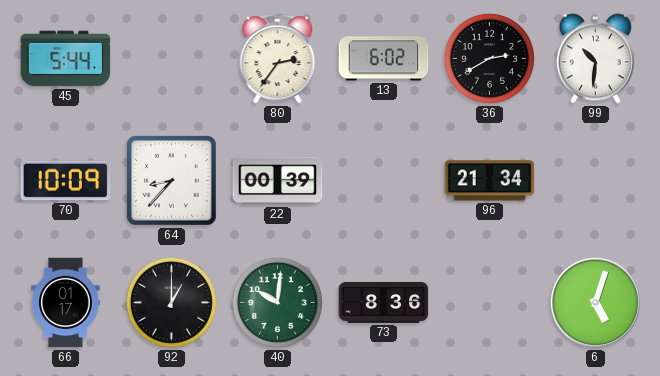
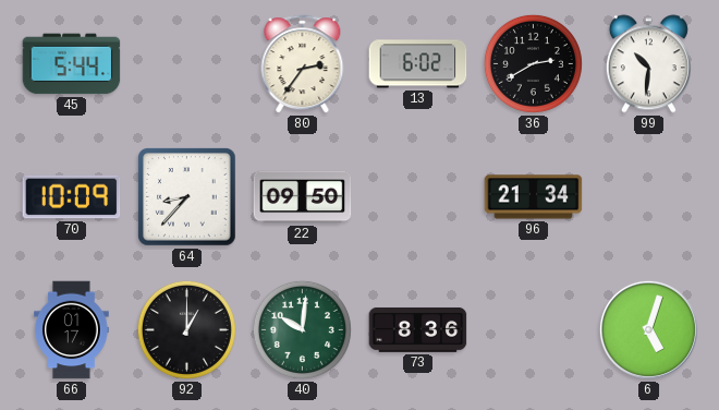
22: 00:39 -> 09:50 (303, 197)
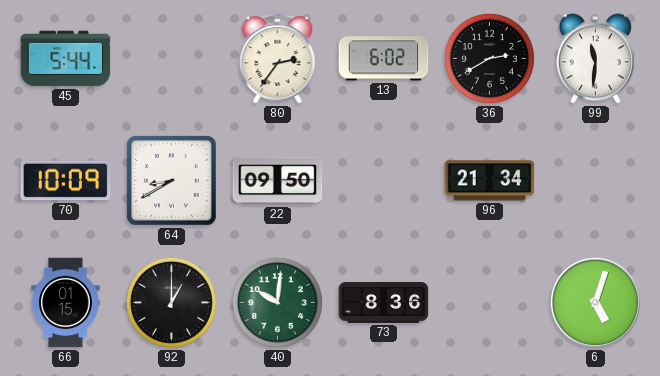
99: 10:31 -> 11:31 (595, 59)
64: 8:37 -> 8:40 (172, 181)
66: 01:17 -> 01:15 (66, 303)
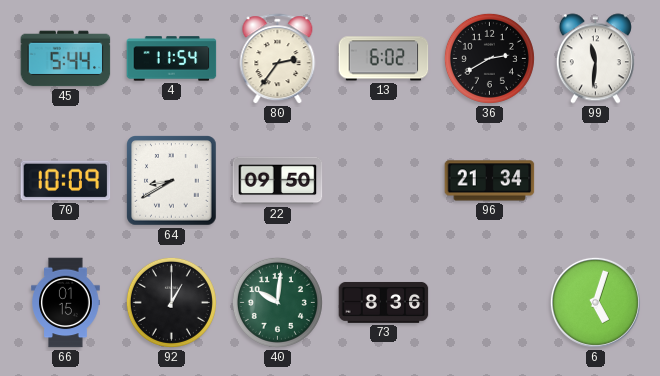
4: none -> 11:54 (172, 59)
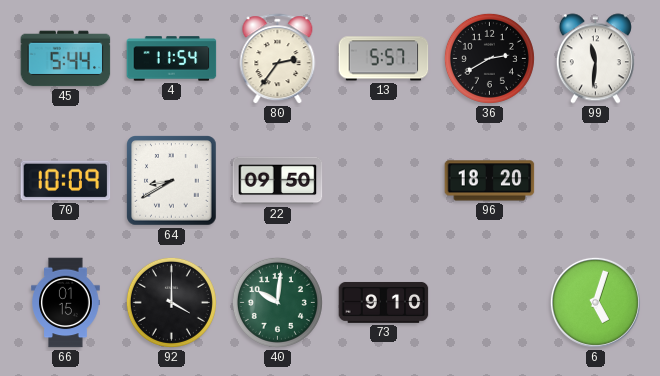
13: 6:02 -> 5:57 (384, 59)
96: 21:34 -> 18:20 (490, 181)
92: 1:00 -> 4:00 (171, 302)
73: 8:36 -> 9:10 (384, 302)
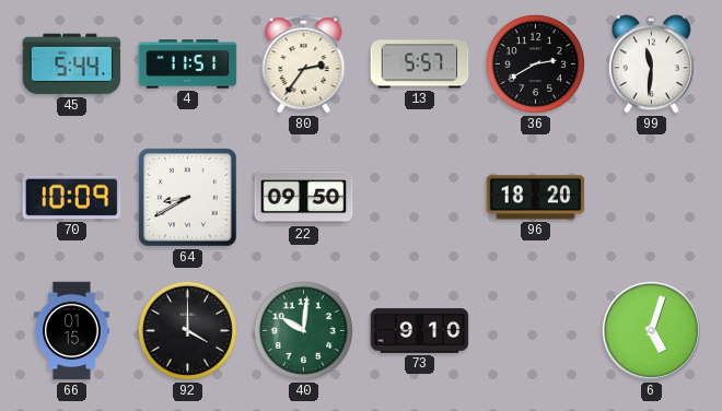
4: 11:54 -> 11:51 (188, 64)
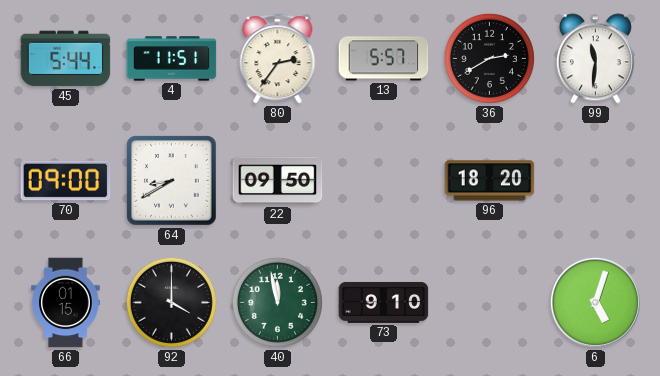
70: 10:09 -> 09:00 (66, 181)
40: 10:01 -> 11:58 (277, 302)
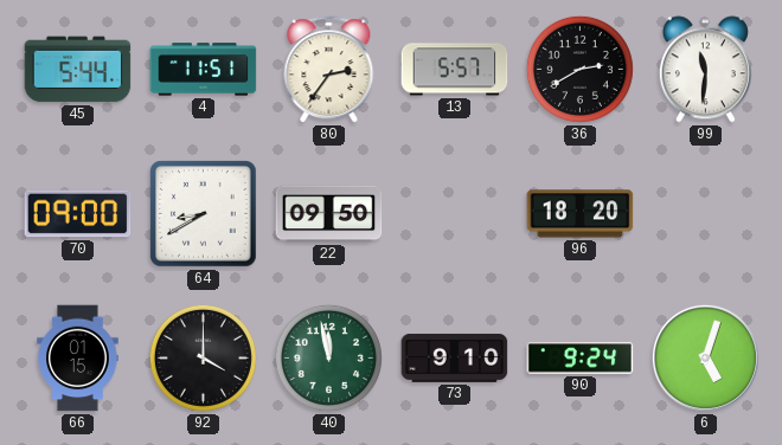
90: none -> 9:24 (581, 359)
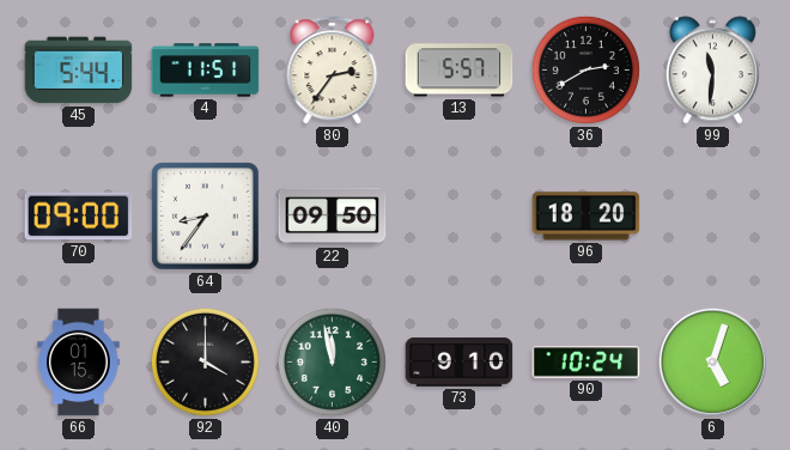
64: 8:40 -> 8:36 (206, 217)
90: 9:24 -> 10:24 (587, 363)
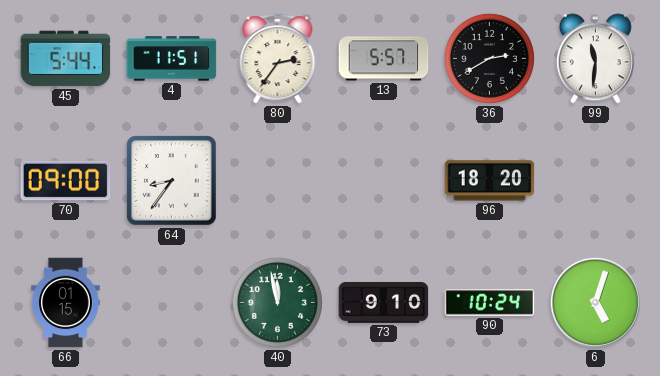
22: 09:50 -> none (333, 217)
92: 4:00 -> none (205, 361)
